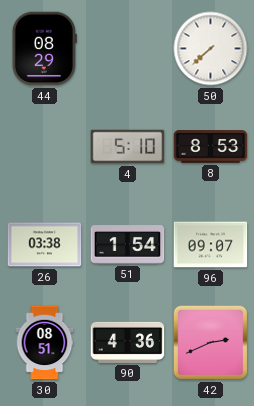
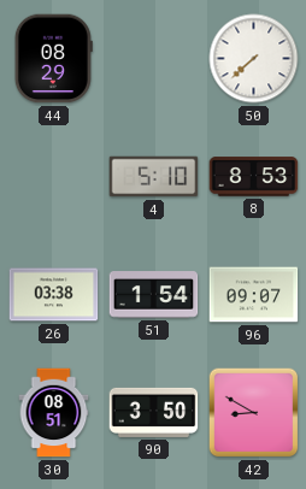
90: 4:36 -> 3:50 (154, 412)
42: 2:41 -> 8:50 (254, 413)
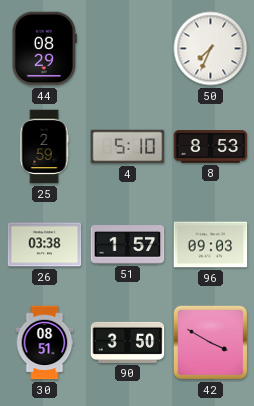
50: 7:38 -> 7:34 (211, 49)
25: none -> 2:59 (44, 147)
51: 1:54 -> 1:57 (128, 245)
96: 09:07 -> 09:03 (211, 245)
42: 8:50 -> 3:50 (211, 343)
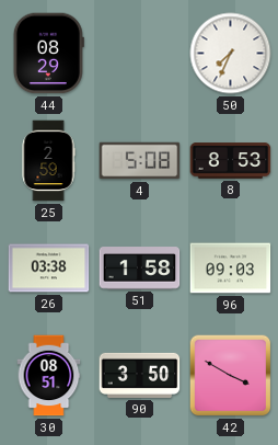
4: 5:10 -> 5:08 (140, 161)
51: 1:57 -> 1:58 (140, 269)
